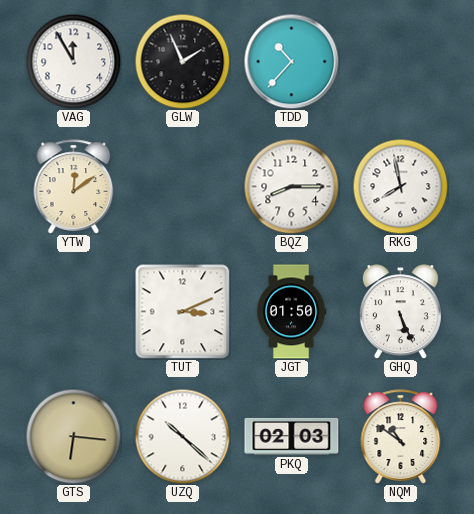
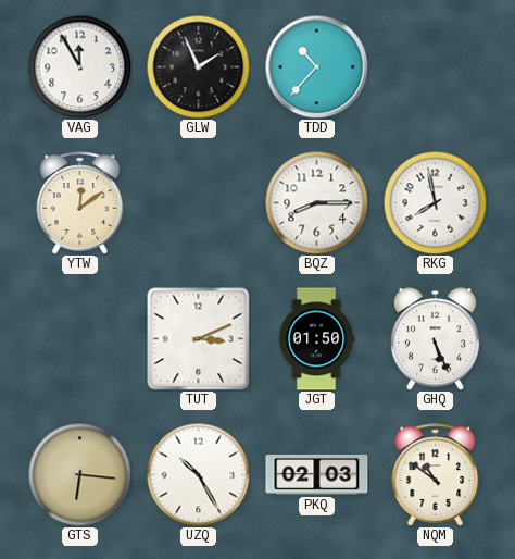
UZQ: 10:22 -> 10:25 (198, 474)
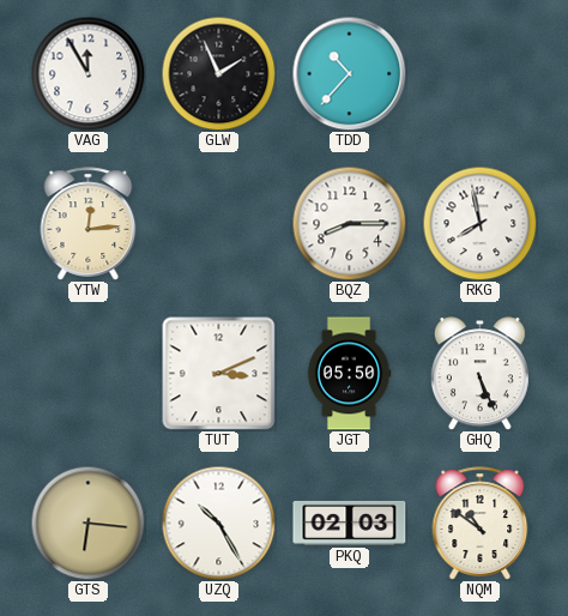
YTW: 12:09 -> 12:14 (89, 224)
JGT: 01:50 -> 05:50 (349, 374)
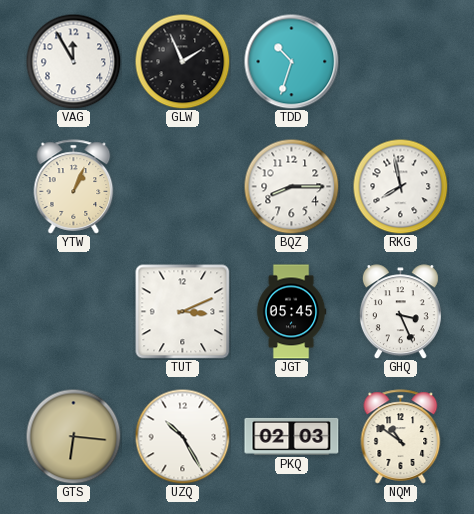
TDD: 10:37 -> 10:33 (291, 61)
YTW: 12:14 -> 1:04 (74, 187)
JGT: 05:50 -> 05:45 (291, 312)
GHQ: 5:26 -> 3:26 (400, 312)
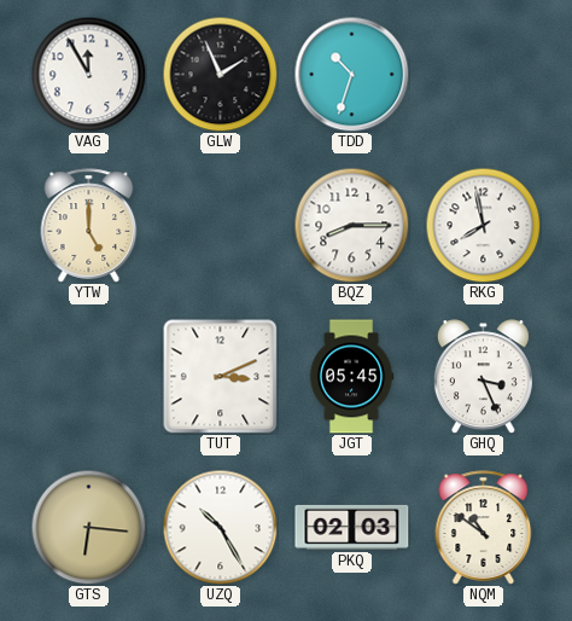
YTW: 1:04 -> 5:00 (89, 226)
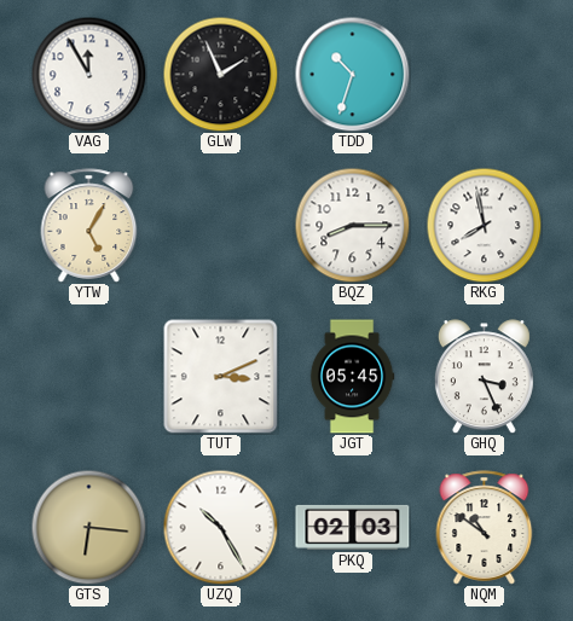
YTW: 5:00 -> 5:05 (89, 226)
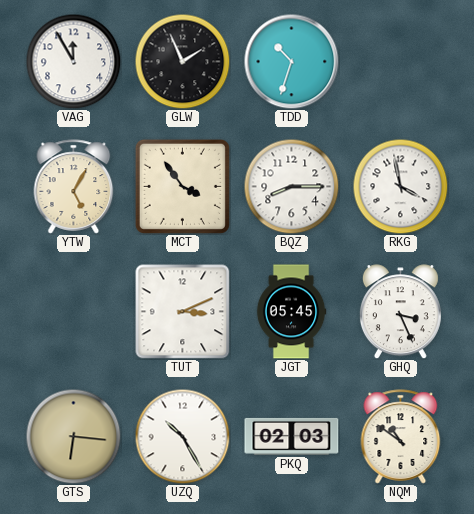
MCT: none -> 3:54 (182, 186)
RKG: 7:58 -> 3:58 (400, 186)
